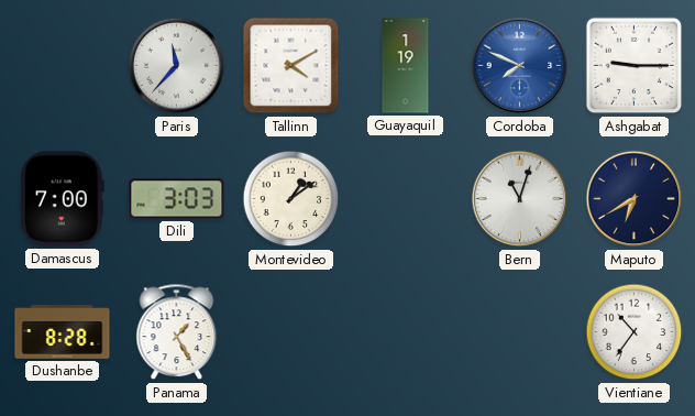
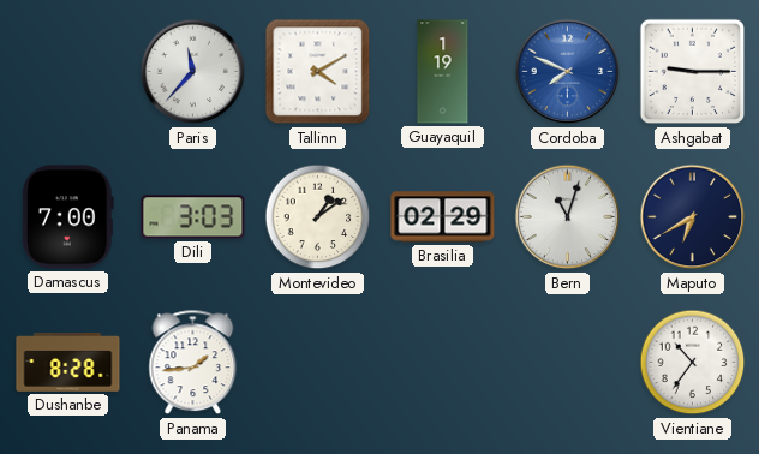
Brasilia: none -> 02:29 (443, 217)
Panama: 1:25 -> 1:44 (193, 363)
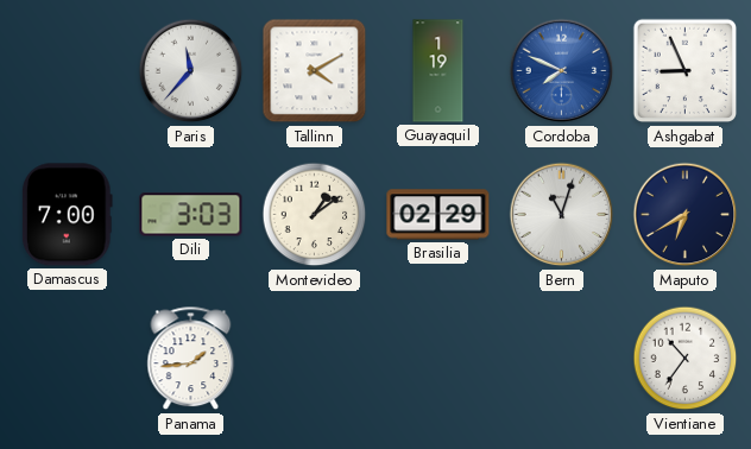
Ashgabat: 9:15 -> 8:56 (686, 71)
Dushanbe: 8:28 -> none (68, 362)
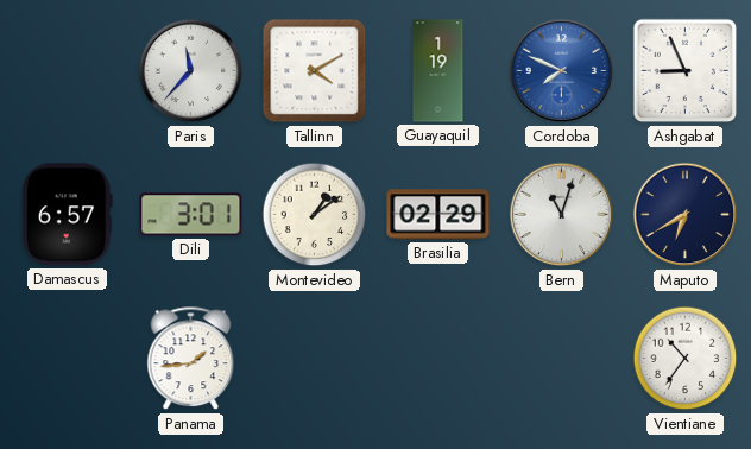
Damascus: 7:00 -> 6:57 (67, 215)
Dili: 3:03 -> 3:01 (191, 215)
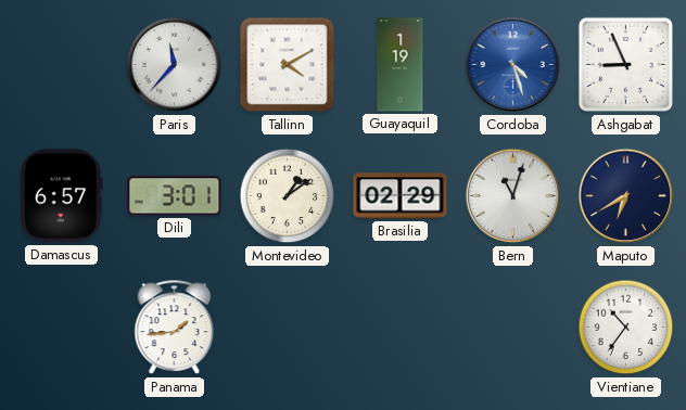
Cordoba: 7:49 -> 4:27 (513, 65)
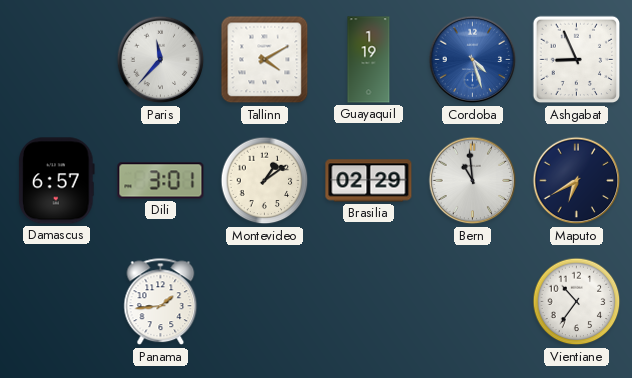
Bern: 11:03 -> 10:59 (473, 181)
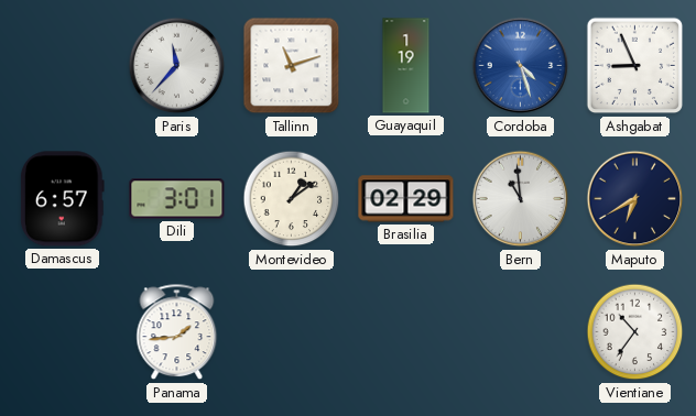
Tallinn: 4:10 -> 11:12 (292, 66)
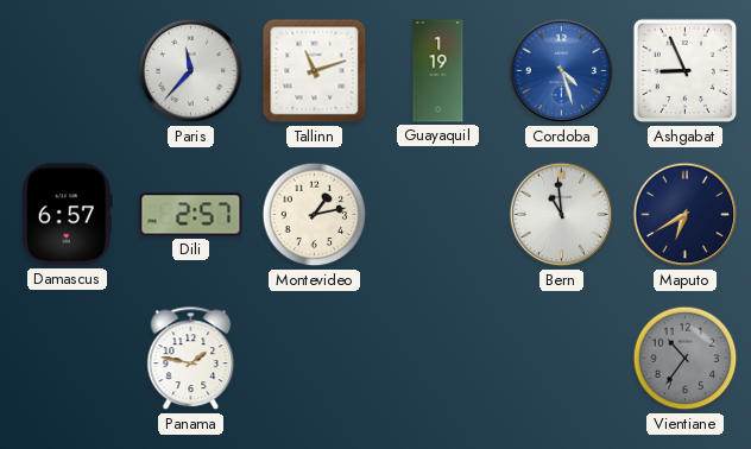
Dili: 3:01 -> 2:57 (191, 215)
Montevideo: 1:09 -> 1:13 (315, 215)
Brasilia: 02:29 -> none (406, 199)
Panama: 1:44 -> 1:47 (191, 359)
Vientiane dial: white -> grey (686, 359)
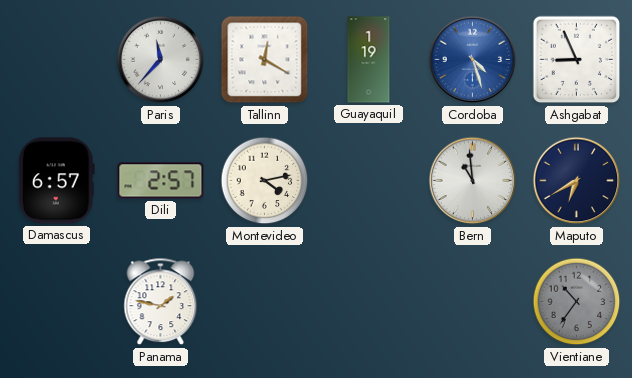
Tallinn: 11:12 -> 12:20 (265, 60)
Montevideo: 1:13 -> 4:13 (265, 181)
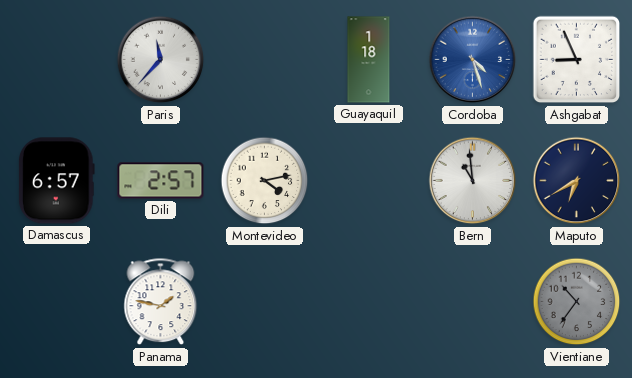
Tallinn: 12:20 -> none (265, 60)
Guayaquil: 1:19 -> 1:18 (369, 60)
